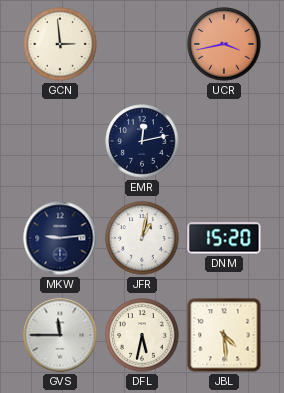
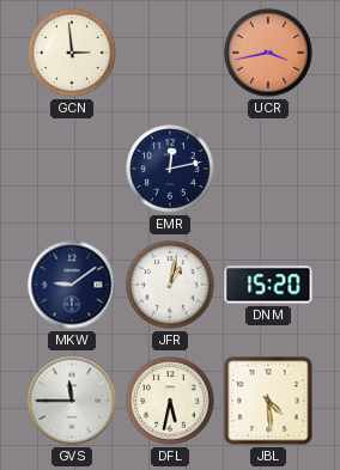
MKW: 9:14 -> 9:09 (72, 285)
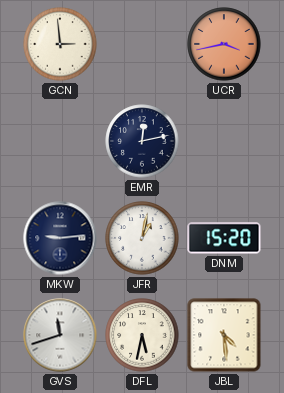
MKW: 9:09 -> 9:14 (60, 238)
GVS: 11:45 -> 11:42 (60, 335)
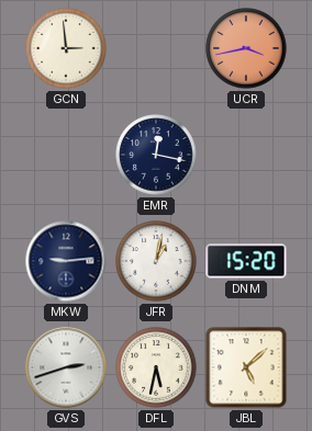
EMR: 12:13 -> 12:17 (156, 155)
GVS: 11:42 -> 2:42 (66, 367)
JBL: 4:29 -> 5:08 (246, 367)
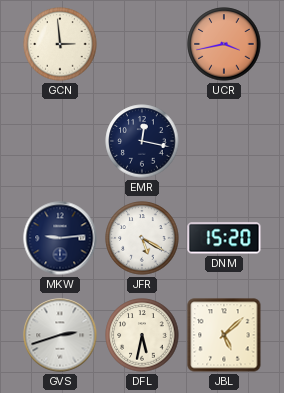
JFR: 1:02 -> 5:20 (142, 238)
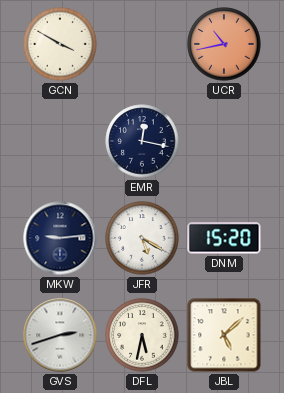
GCN: 2:59 -> 3:50 (60, 44)
UCR: 3:43 -> 10:43 (224, 44)
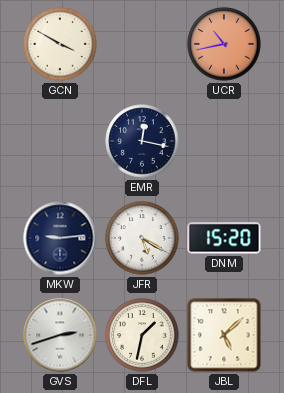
DFL: 5:32 -> 1:32 (142, 335)
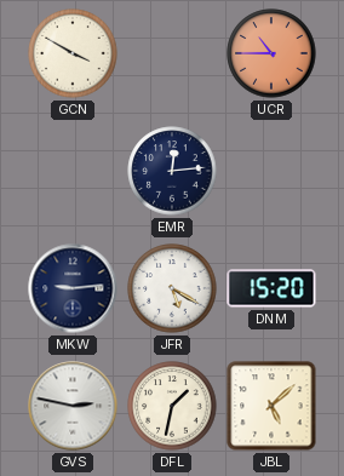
UCR: 10:43 -> 10:45 (271, 53)
EMR: 12:17 -> 12:14 (172, 171)
GVS: 2:42 -> 2:47 (73, 406)
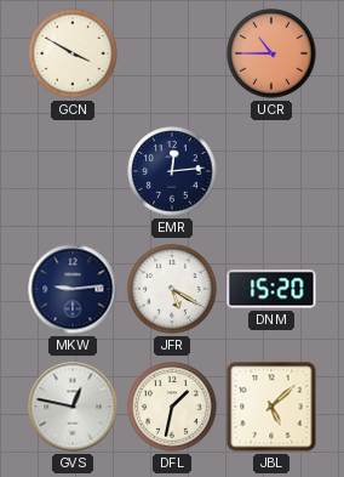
GVS: 2:47 -> 12:47 (73, 407)
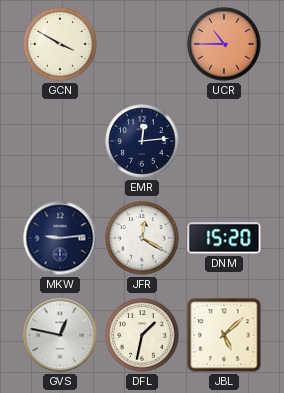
JFR: 5:20 -> 12:20 (142, 238)
